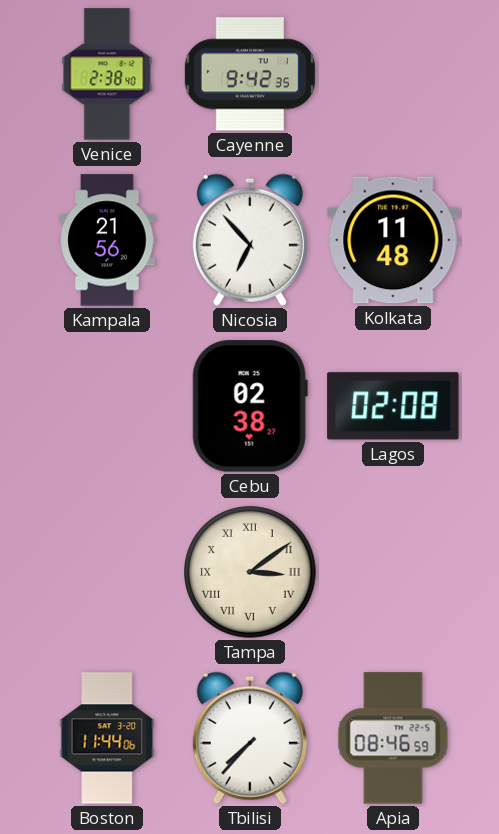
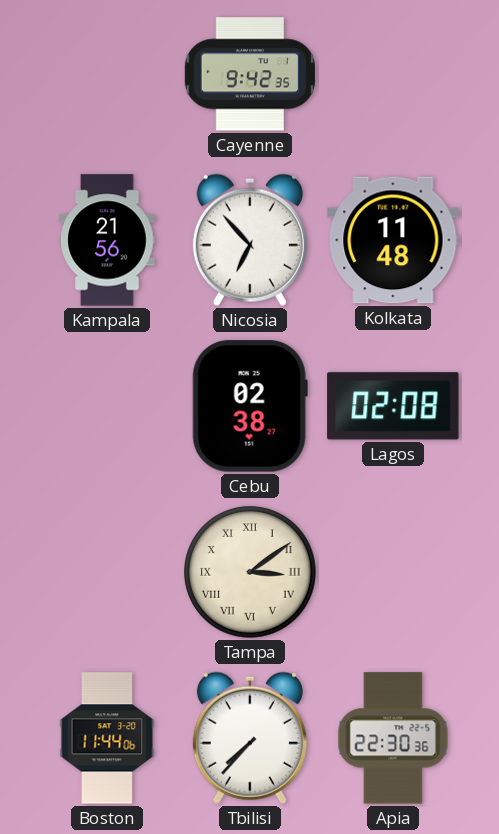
Venice: 2:38 -> none (107, 74)
Apia: 08:46 -> 22:30 (393, 738)
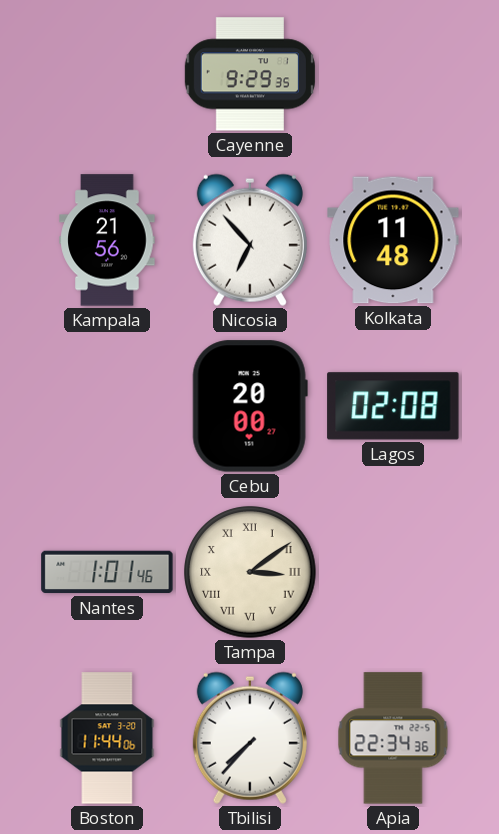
Cayenne: 9:42 -> 9:29 (250, 74)
Cebu: 02:38 -> 20:00 (250, 406)
Nantes: none -> 1:01 (107, 572)
Apia: 22:30 -> 22:34 (393, 738)
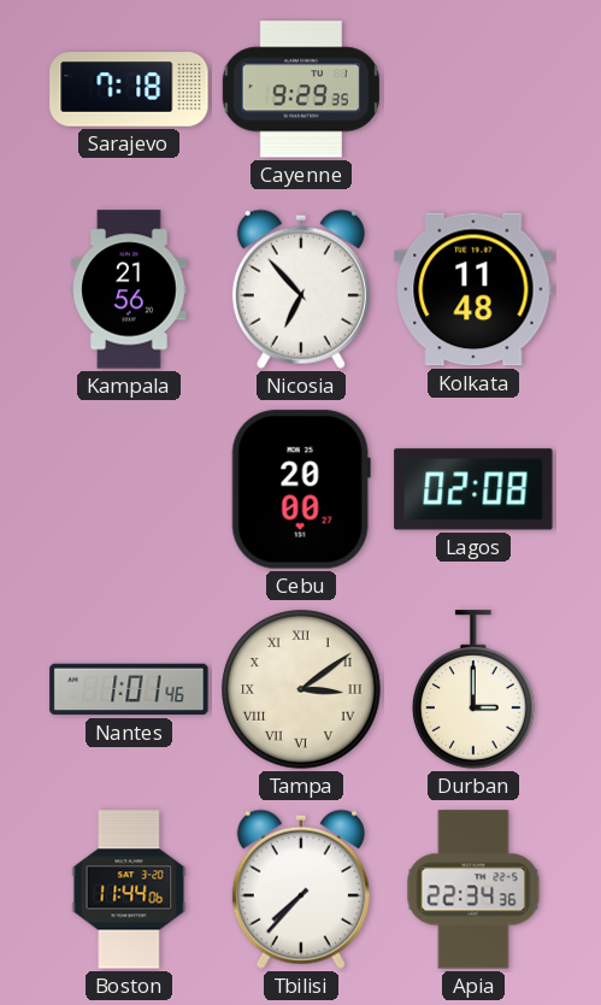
Sarajevo: none -> 7:18 (129, 89)
Durban: none -> 3:00 (475, 689)
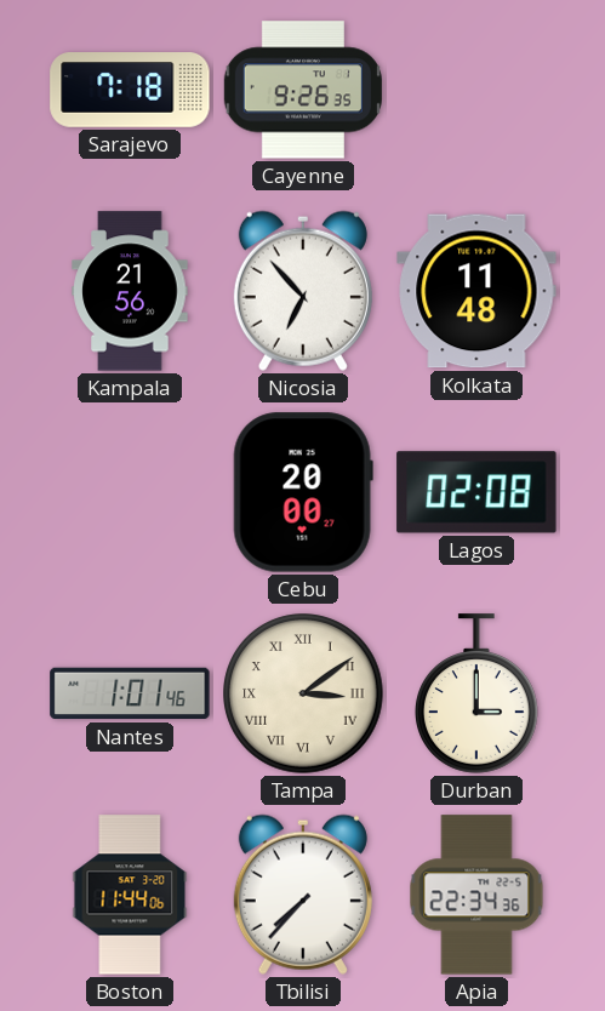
Cayenne: 9:29 -> 9:26 (303, 90)
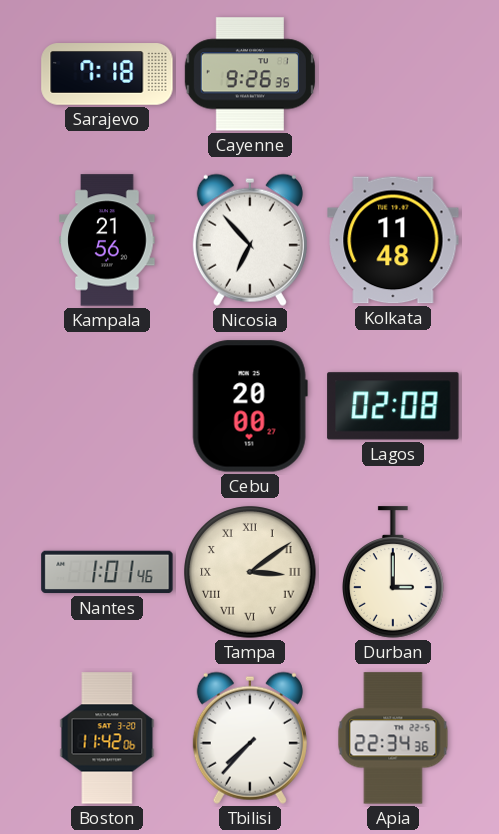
Boston: 11:44 -> 11:42 (107, 738)
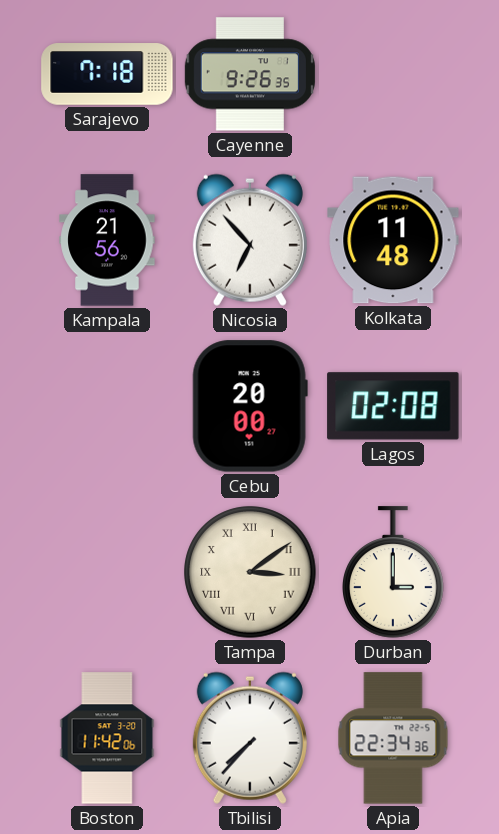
Nantes: 1:01 -> none (107, 572)
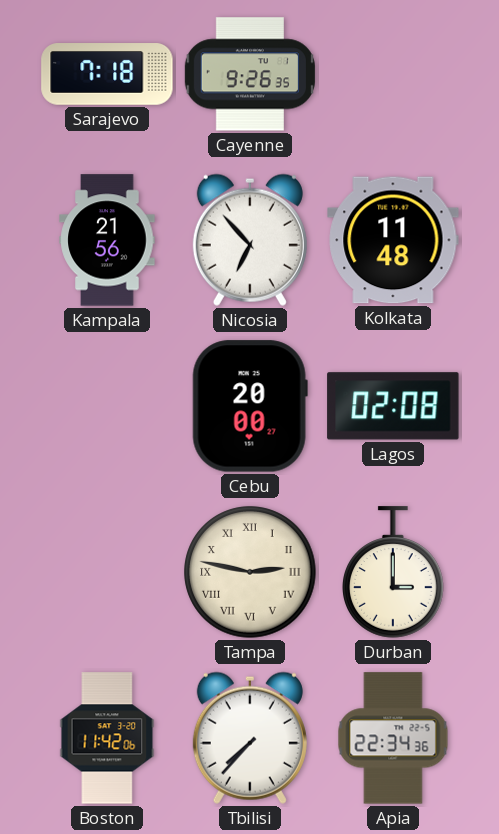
Tampa: 3:09 -> 2:47 (250, 572)
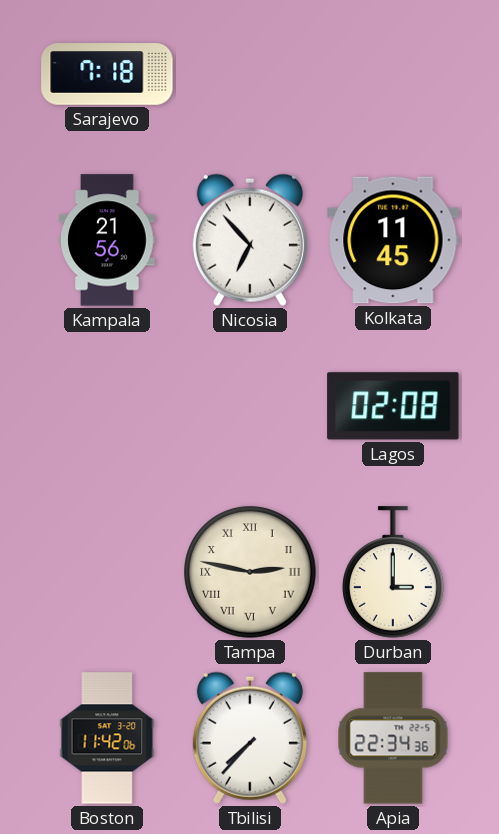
Cayenne: 9:26 -> none (250, 74)
Kolkata: 11:48 -> 11:45 (393, 240)
Cebu: 20:00 -> none (250, 406)
